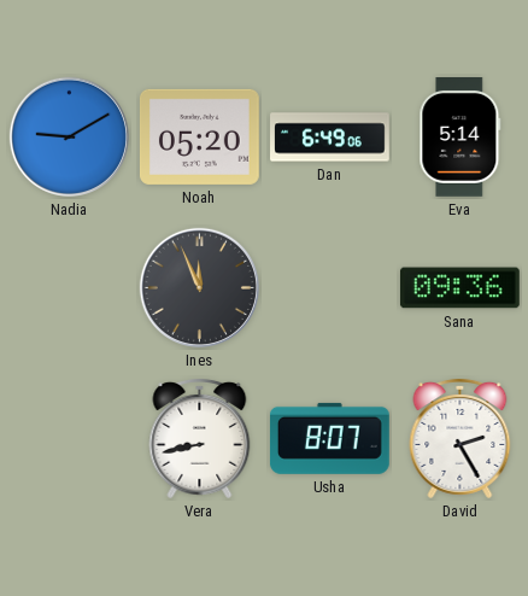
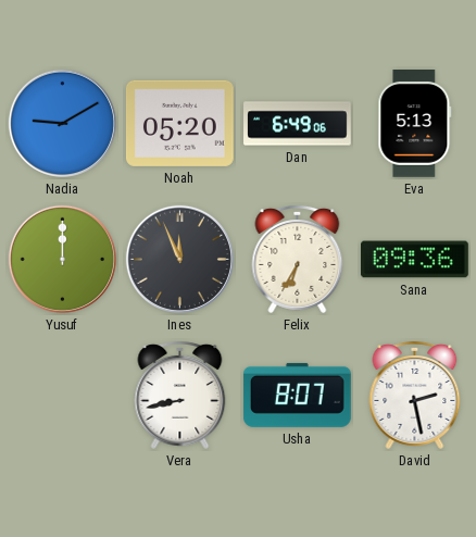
Eva: 5:14 -> 5:13 (415, 124)
Yusuf: none -> 12:00 (62, 259)
Felix: none -> 6:35 (298, 259)
David: 2:25 -> 2:28 (415, 395)
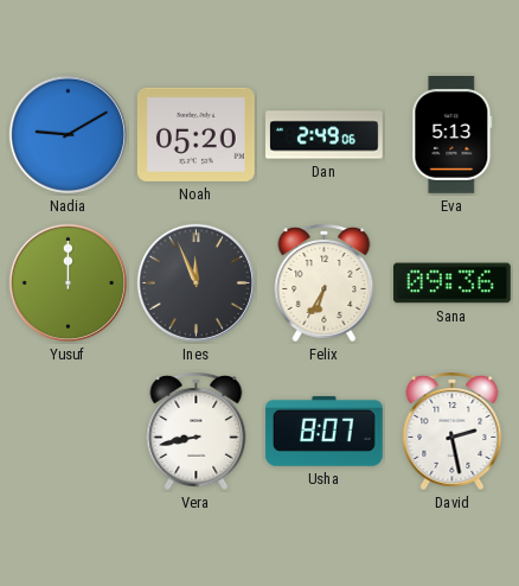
Dan: 6:49 -> 2:49 (325, 135)
